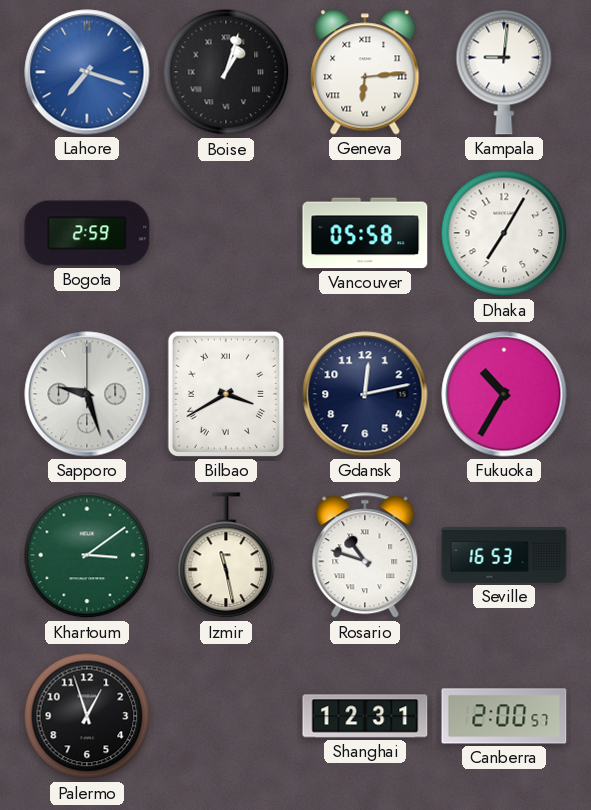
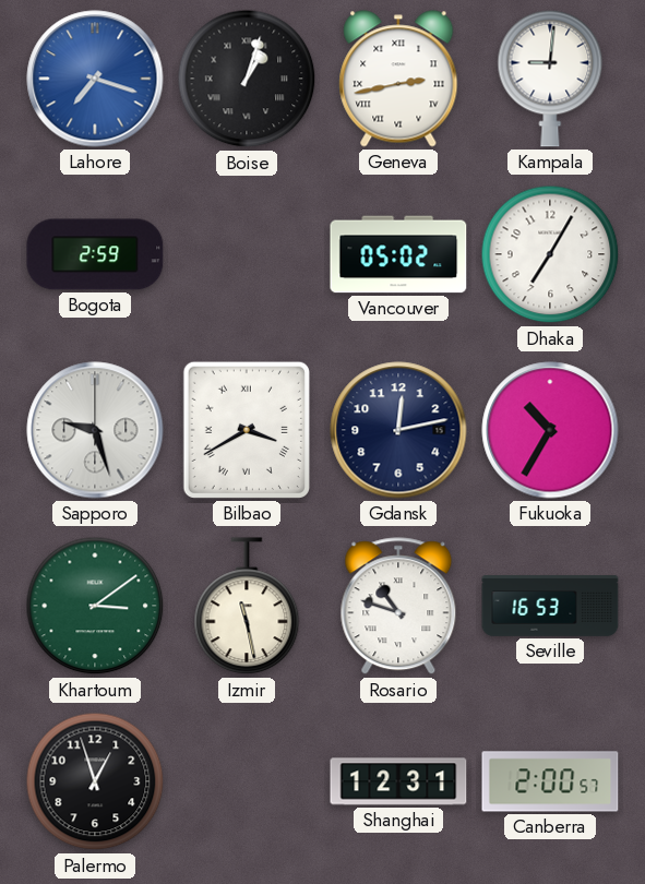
Geneva: 6:14 -> 2:43 (398, 79)
Vancouver: 05:58 -> 05:02 (398, 254)
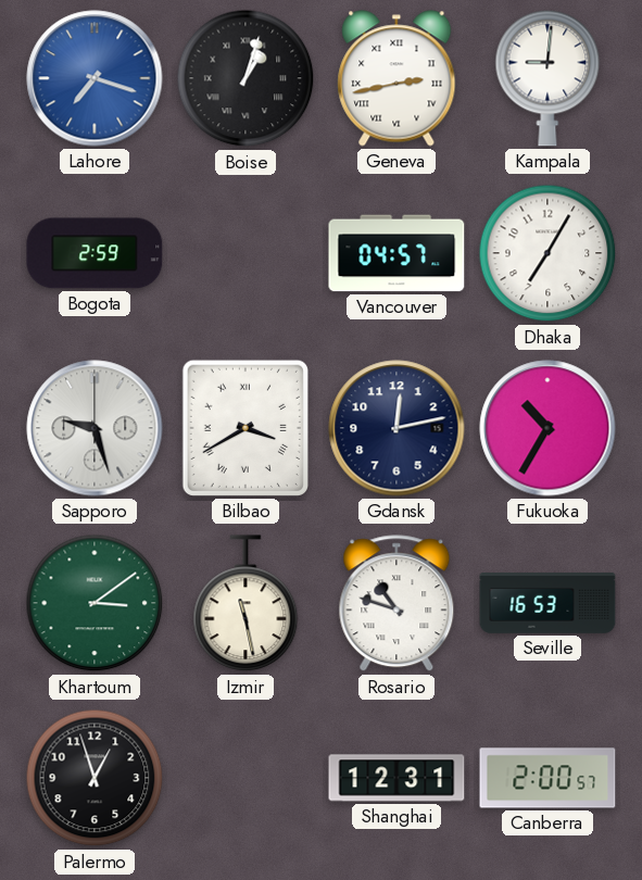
Vancouver: 05:02 -> 04:57 (396, 253)
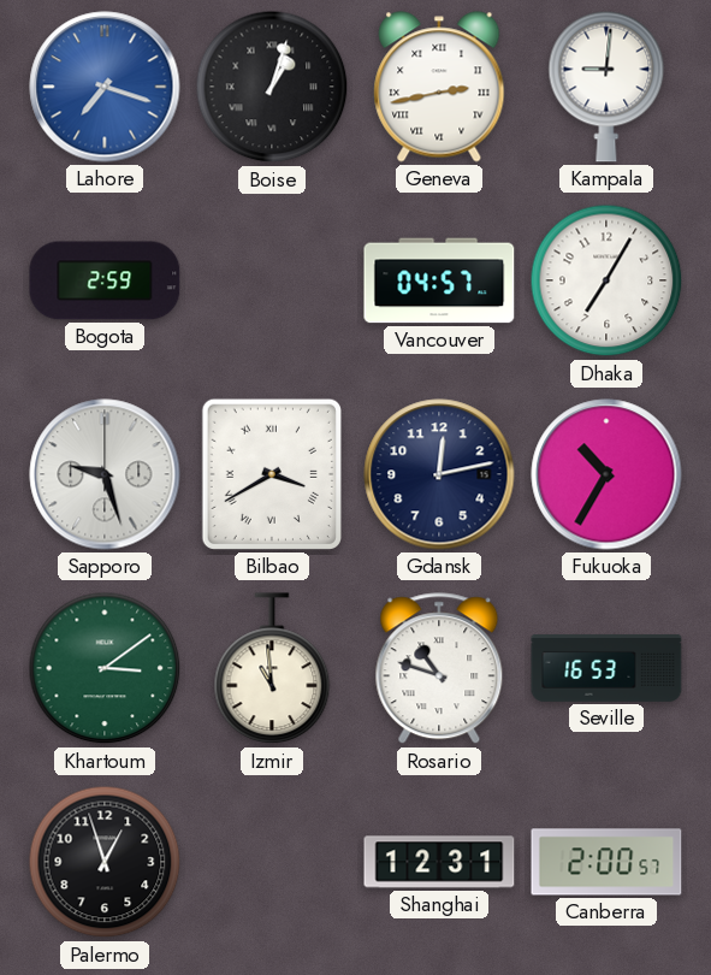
Izmir: 11:28 -> 10:59 (272, 669)
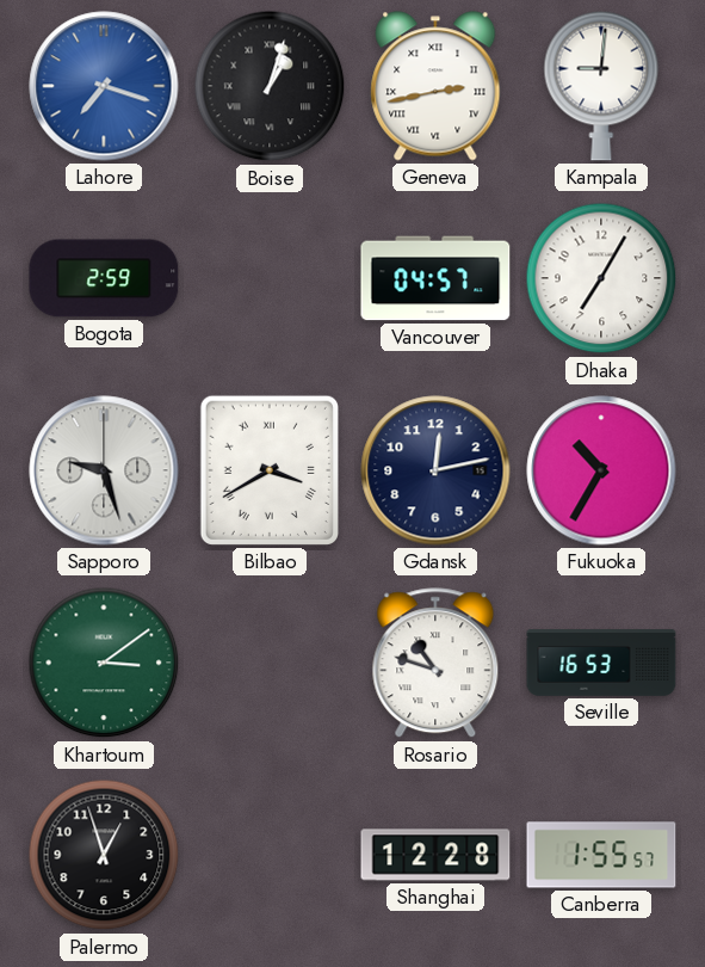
Izmir: 10:59 -> none (272, 669)
Shanghai: 12:31 -> 12:28 (435, 855)
Canberra: 2:00 -> 1:55 (601, 855)
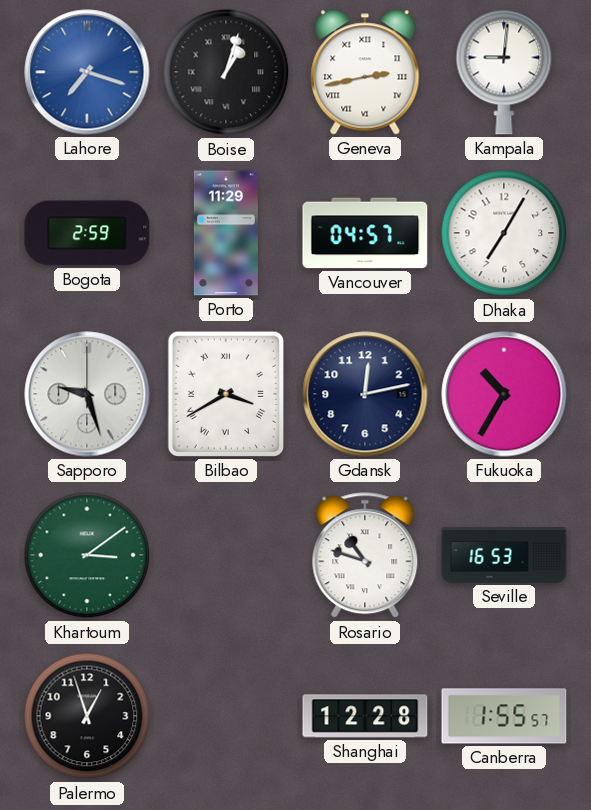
Porto: none -> 11:29 (226, 233)
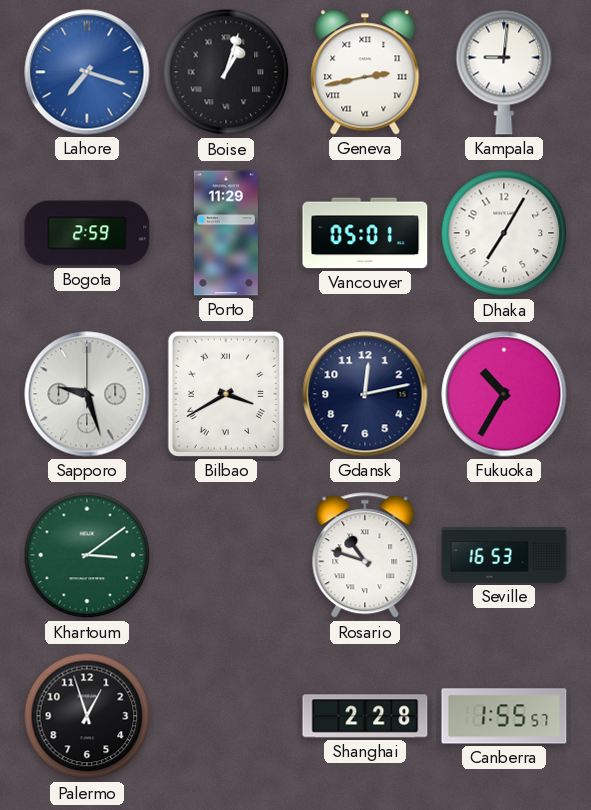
Vancouver: 04:57 -> 05:01 (365, 233)
Shanghai: 12:28 -> 2:28 (365, 716)
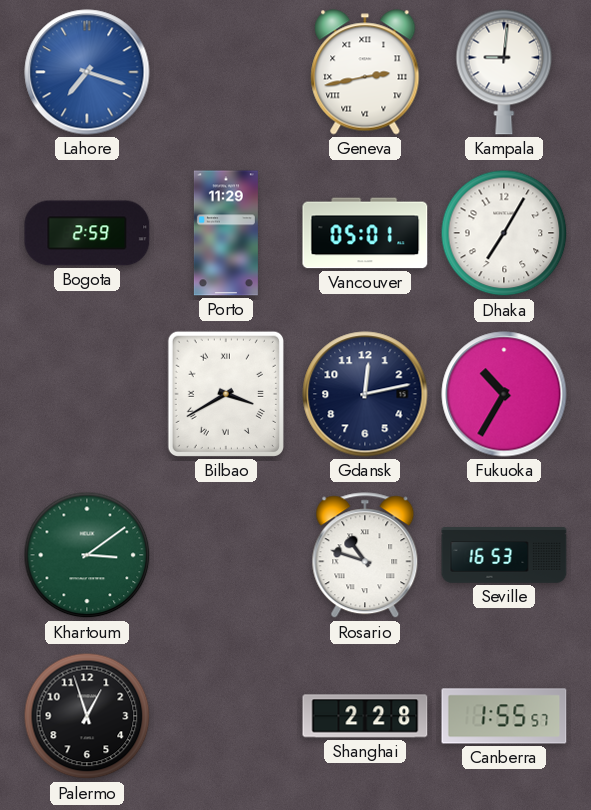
Boise: 1:03 -> none (226, 72)
Sapporo: 9:27 -> none (87, 394)
